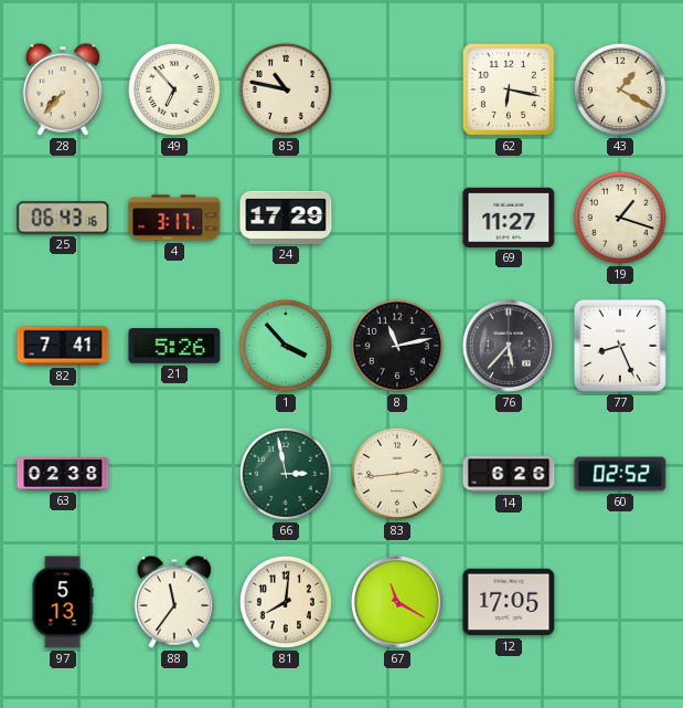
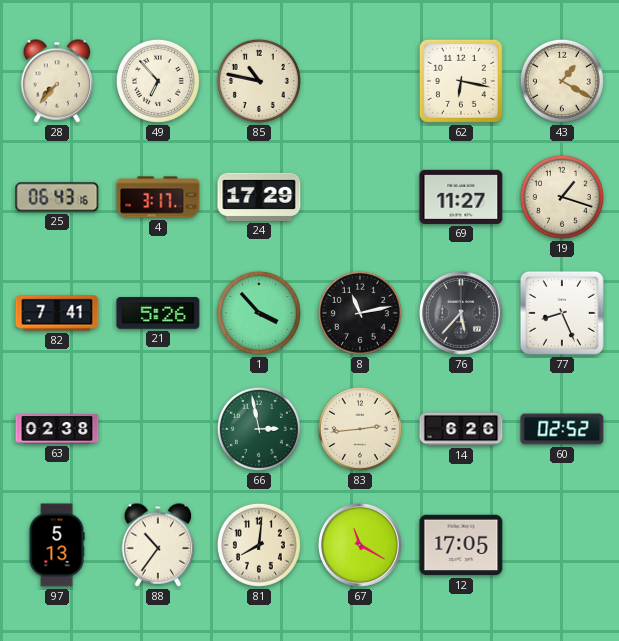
88: 11:36 -> 10:36 (158, 545)
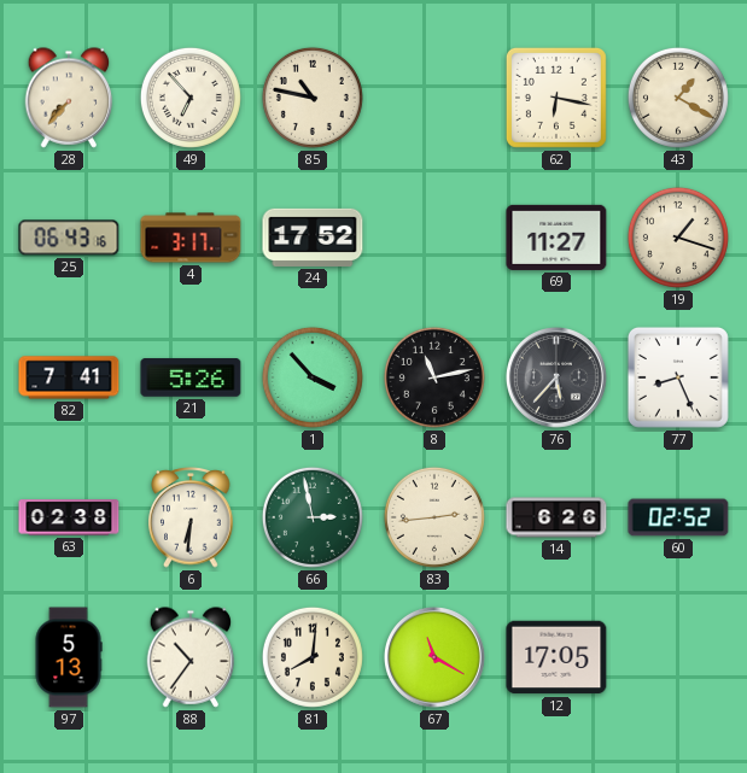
24: 17:29 -> 17:52 (313, 238)
6: none -> 6:31 (191, 517)
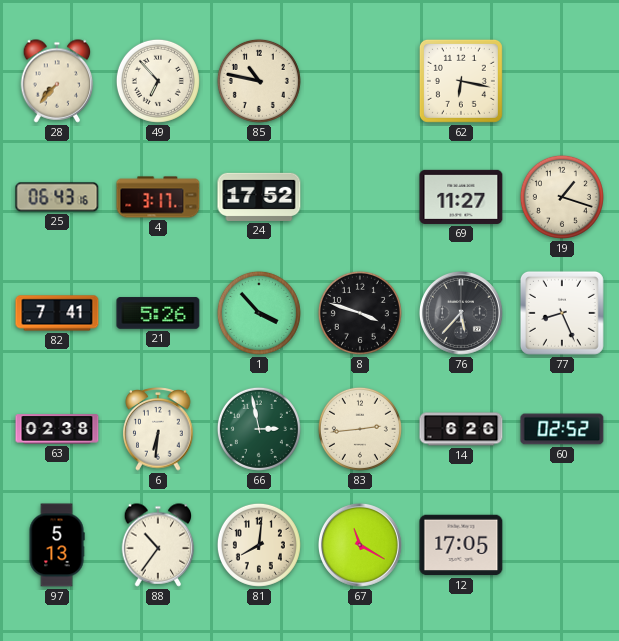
43: 1:20 -> none (678, 98)
8: 11:13 -> 3:48 (360, 313)
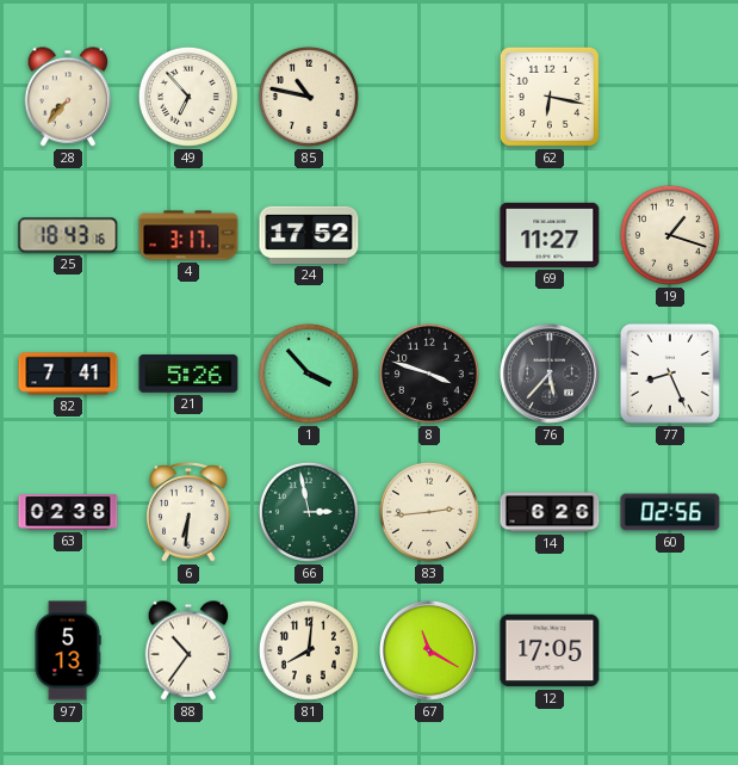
25: 06:43 -> 18:43 (68, 235)
60: 02:52 -> 02:56 (670, 512)
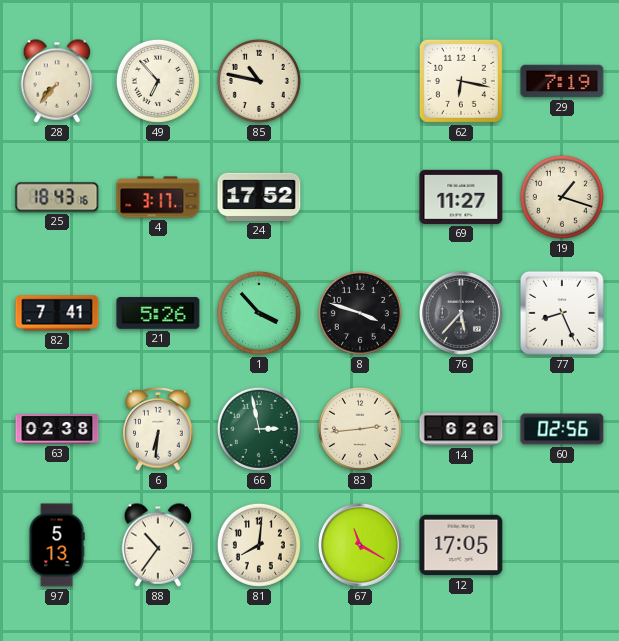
29: none -> 7:19 (562, 81)
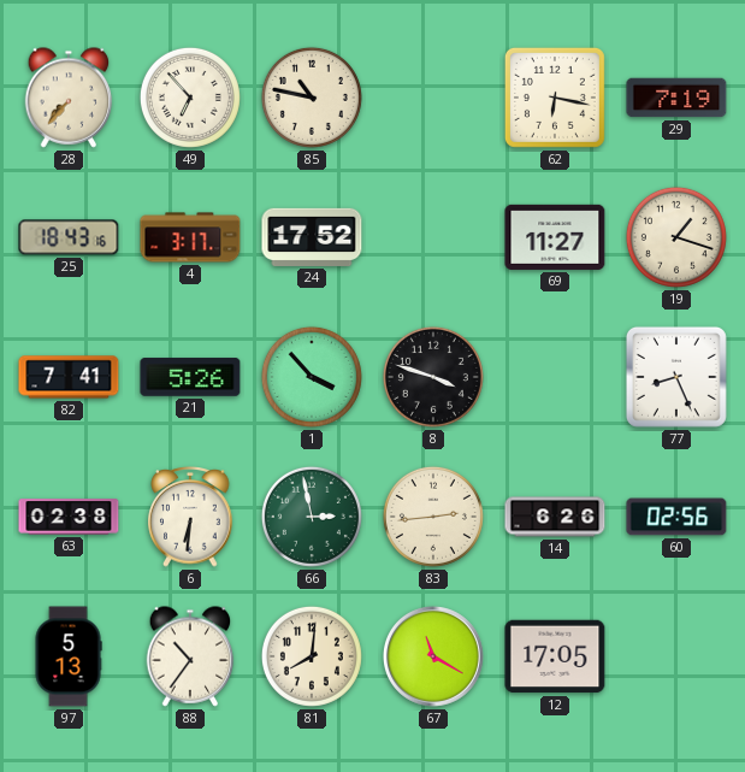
76: 5:37 -> none (461, 313)
